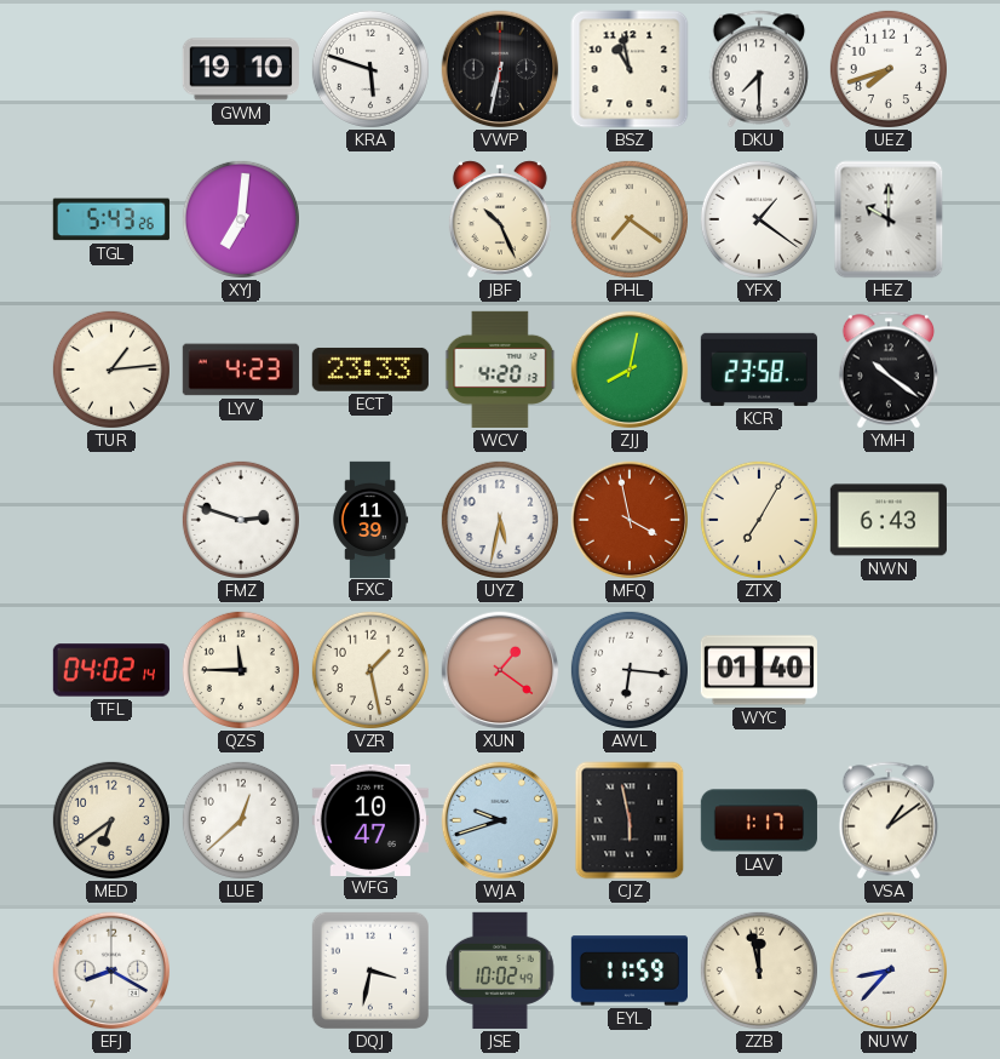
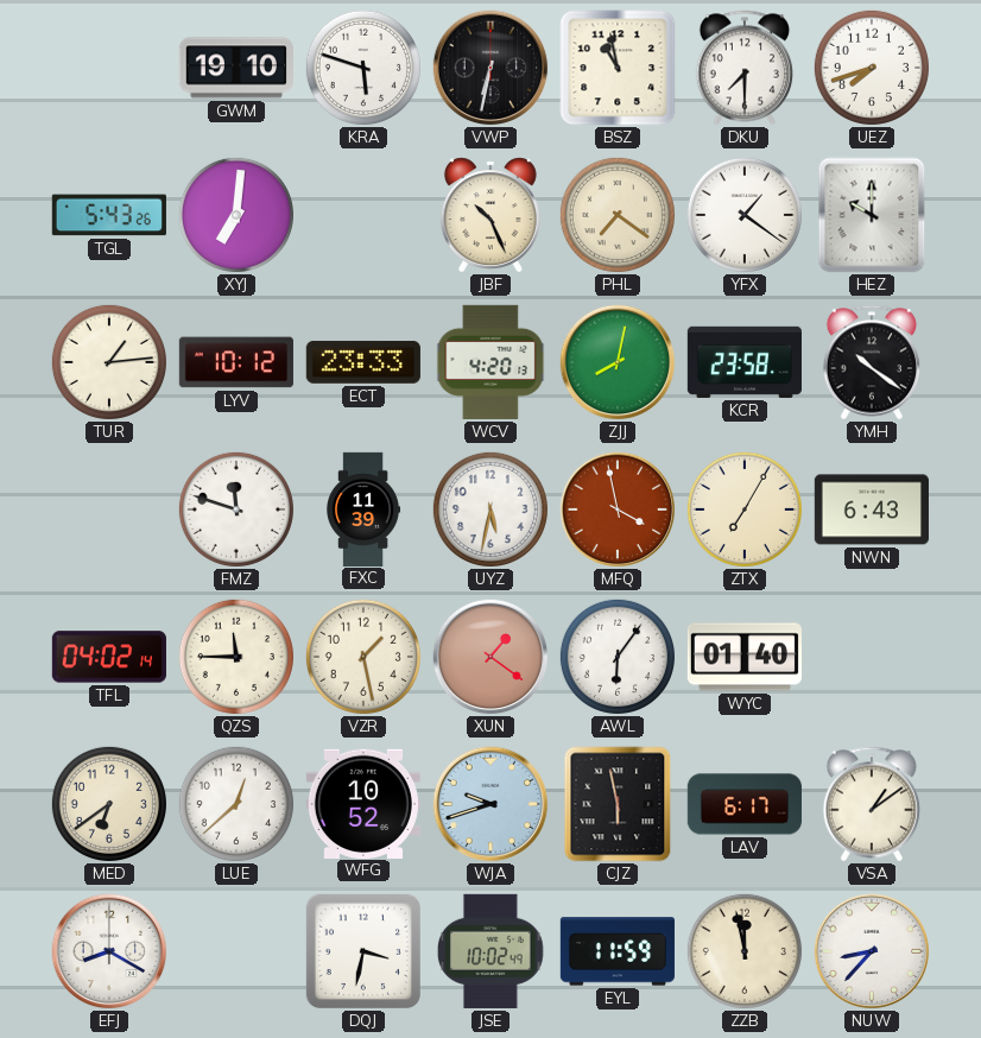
LYV: 4:23 -> 10:12 (236, 362)
FMZ: 2:48 -> 11:48 (236, 509)
AWL: 6:16 -> 6:06 (618, 657)
WFG: 10:47 -> 10:52 (363, 803)
LAV: 1:17 -> 6:17 (745, 804)
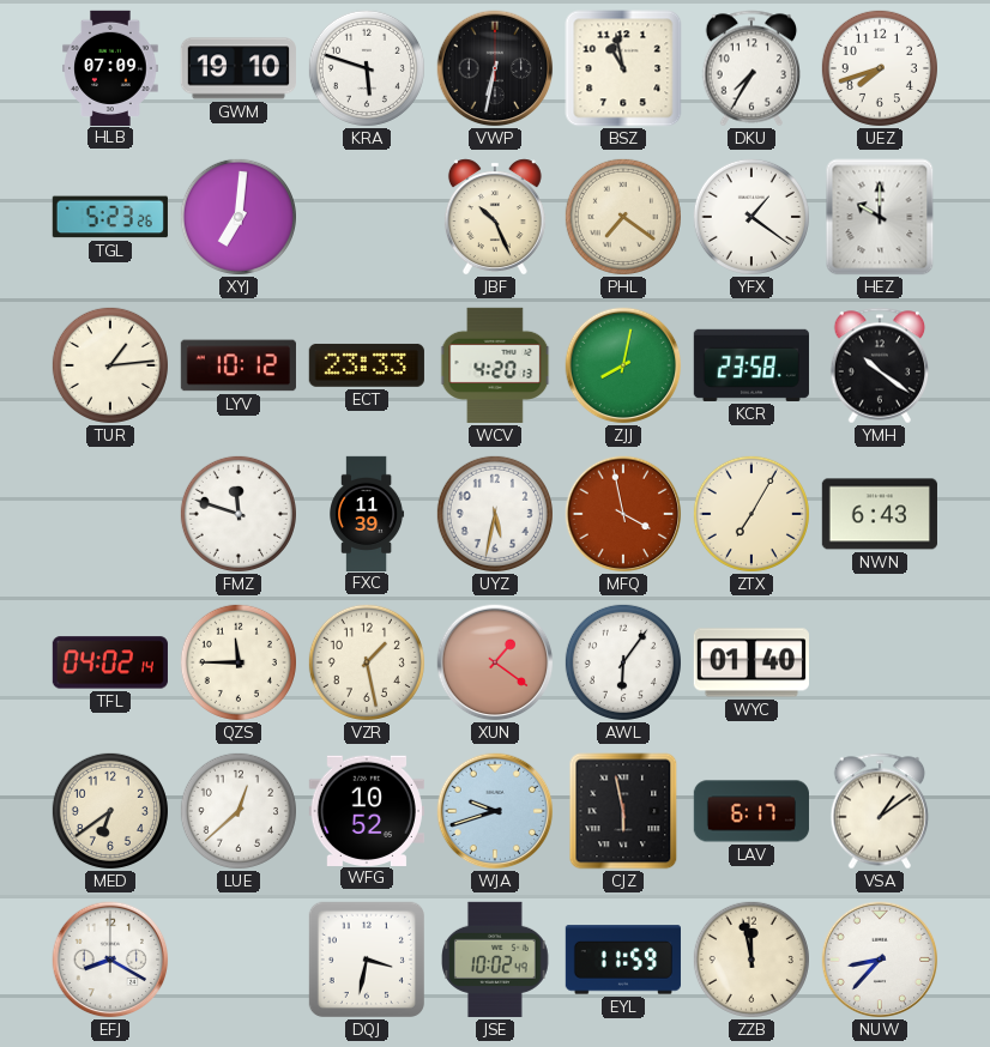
HLB: none -> 07:09 (110, 67)
DKU: 7:30 -> 7:35 (751, 68)
TGL: 5:43 -> 5:23 (110, 217)
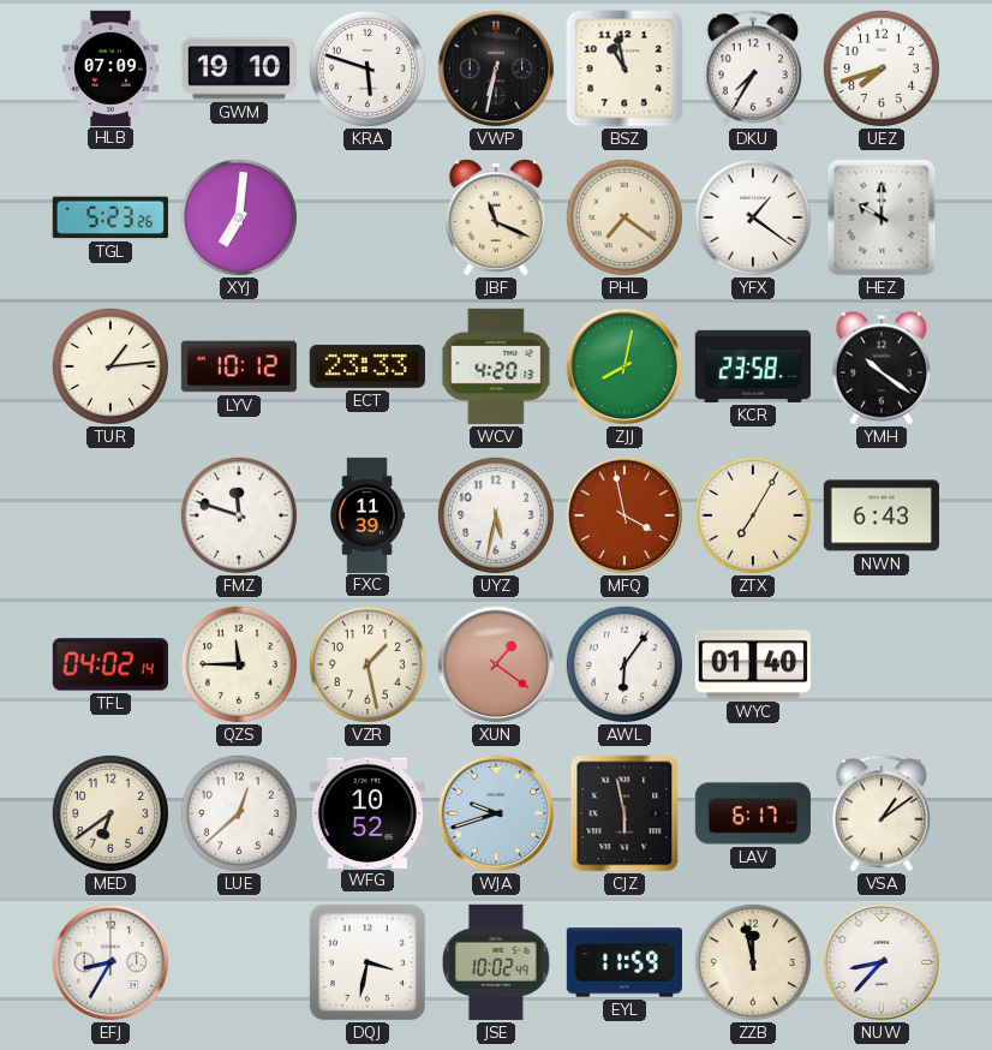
JBF: 10:26 -> 11:19 (496, 217)
EFJ: 8:20 -> 8:35 (110, 962)
